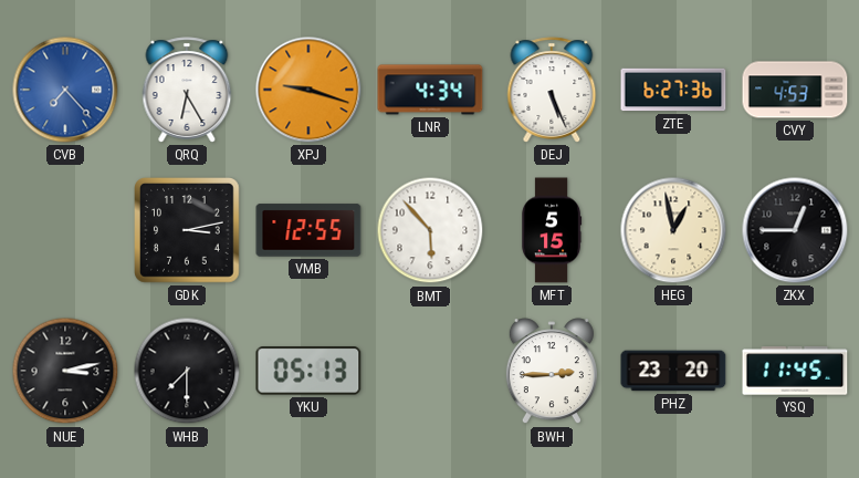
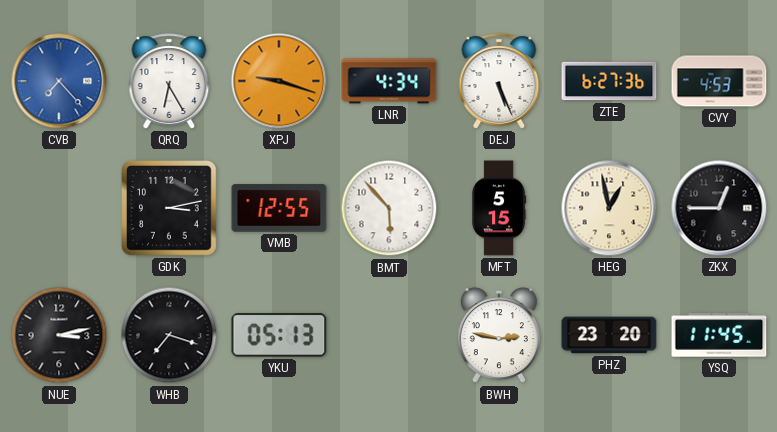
WHB: 7:30 -> 7:18 (169, 335)
BWH: 2:45 -> 2:47 (499, 336)
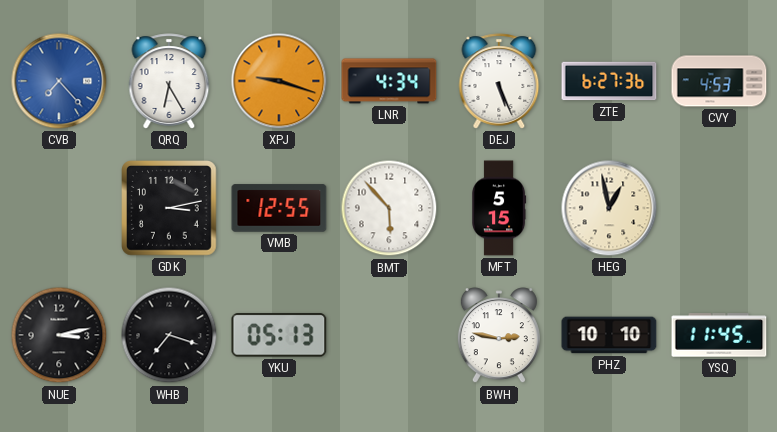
ZKX: 12:45 -> none (719, 208)
PHZ: 23:20 -> 10:10 (609, 335)
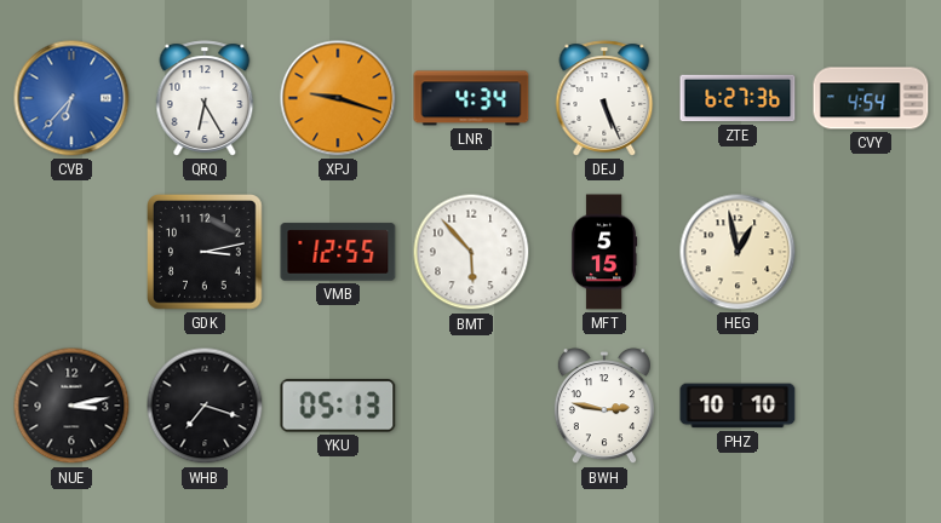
CVB: 7:23 -> 6:37 (71, 98)
CVY: 4:53 -> 4:54 (871, 98)
YSQ: 11:45 -> none (719, 335)
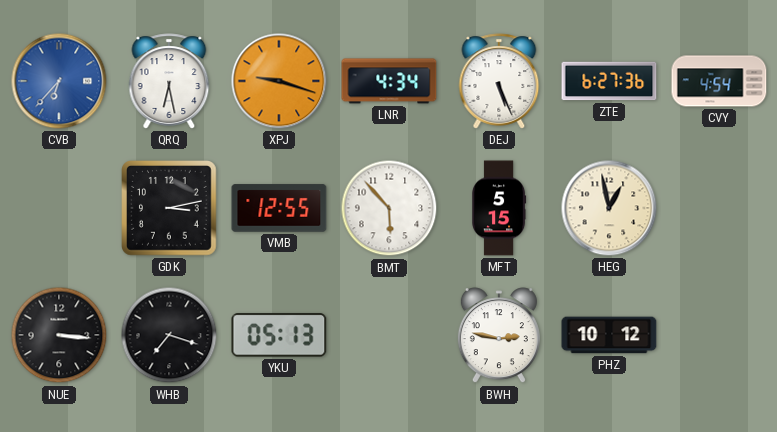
QRQ: 6:25 -> 6:28 (169, 81)
NUE: 3:13 -> 3:16 (59, 335)
PHZ: 10:10 -> 10:12 (609, 335)
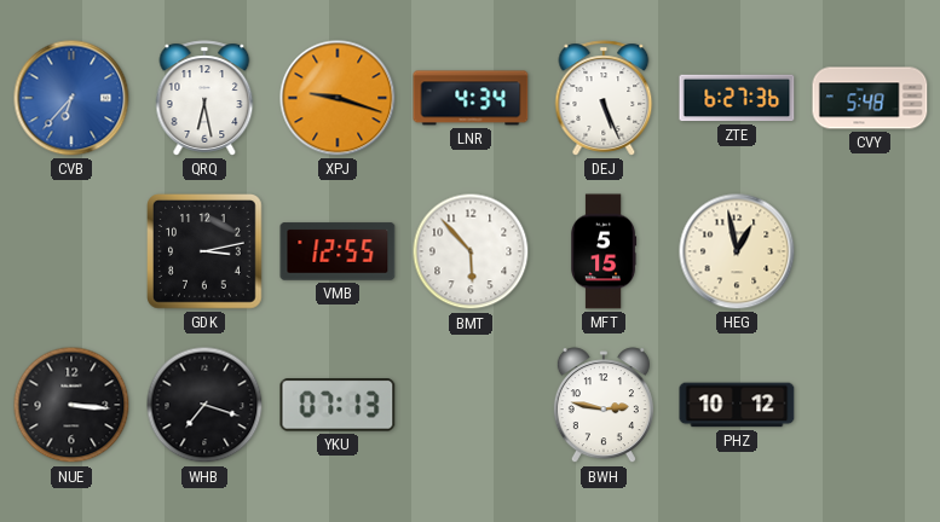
CVY: 4:54 -> 5:48 (870, 98)
YKU: 05:13 -> 07:13 (338, 405)
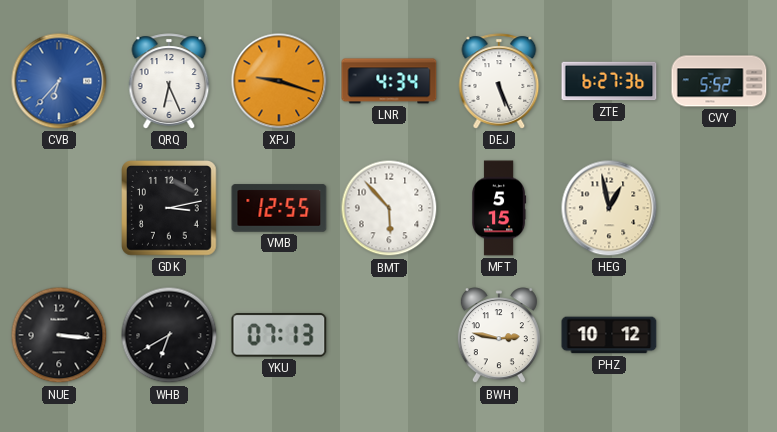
QRQ: 6:28 -> 6:26 (169, 81)
CVY: 5:48 -> 5:52 (719, 81)
WHB: 7:18 -> 6:40 (169, 335)
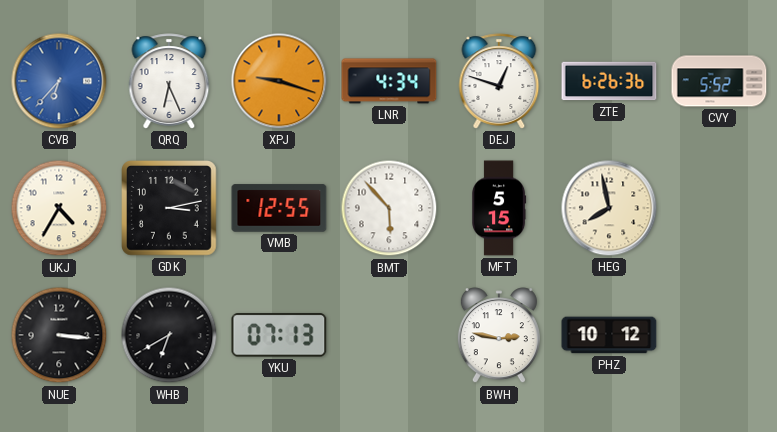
DEJ: 5:26 -> 12:48 (499, 81)
ZTE: 6:27 -> 6:26 (609, 81)
UKJ: none -> 4:35 (59, 208)
HEG: 12:58 -> 7:58 (609, 208)
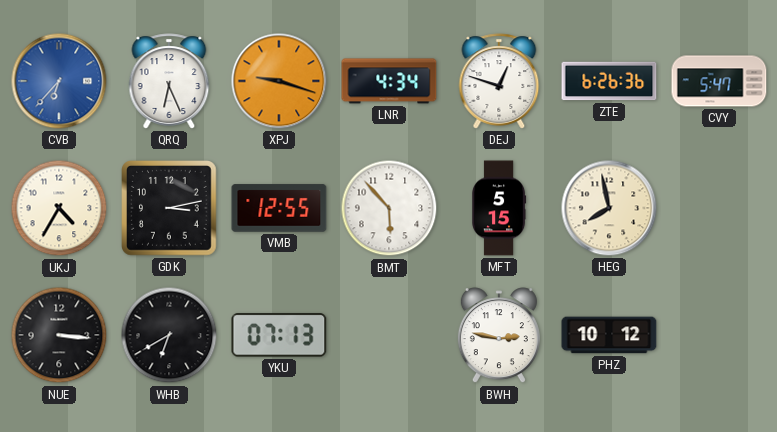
CVY: 5:52 -> 5:47 (719, 81)
